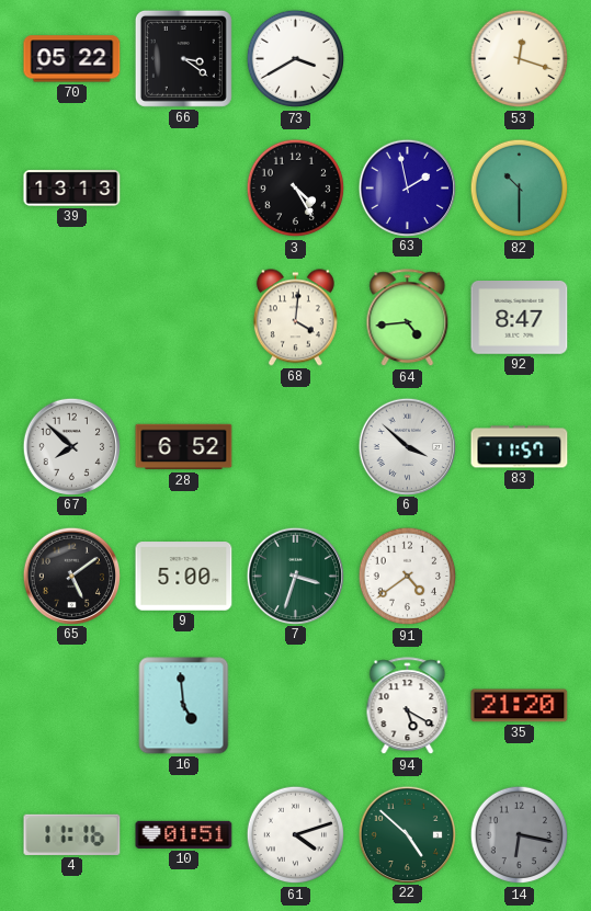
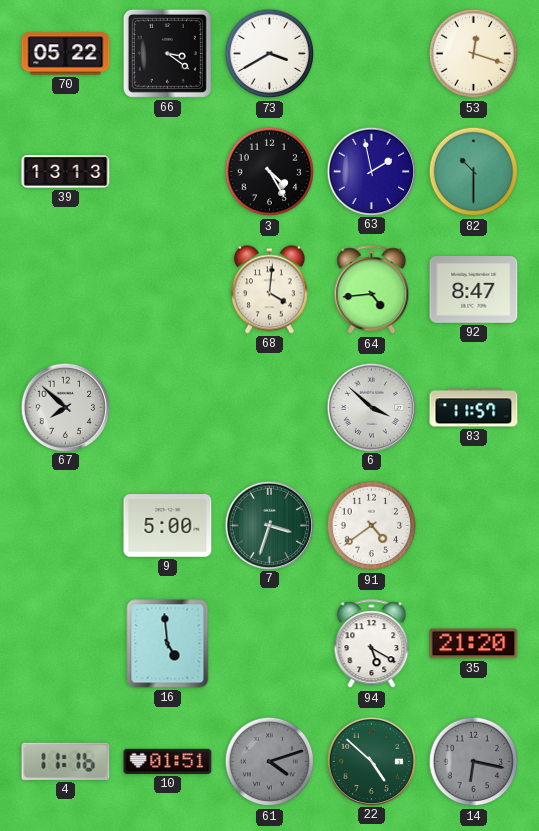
28: 6:52 -> none (184, 447)
65: 5:09 -> none (71, 576)
61 dial: white -> grey (270, 762)
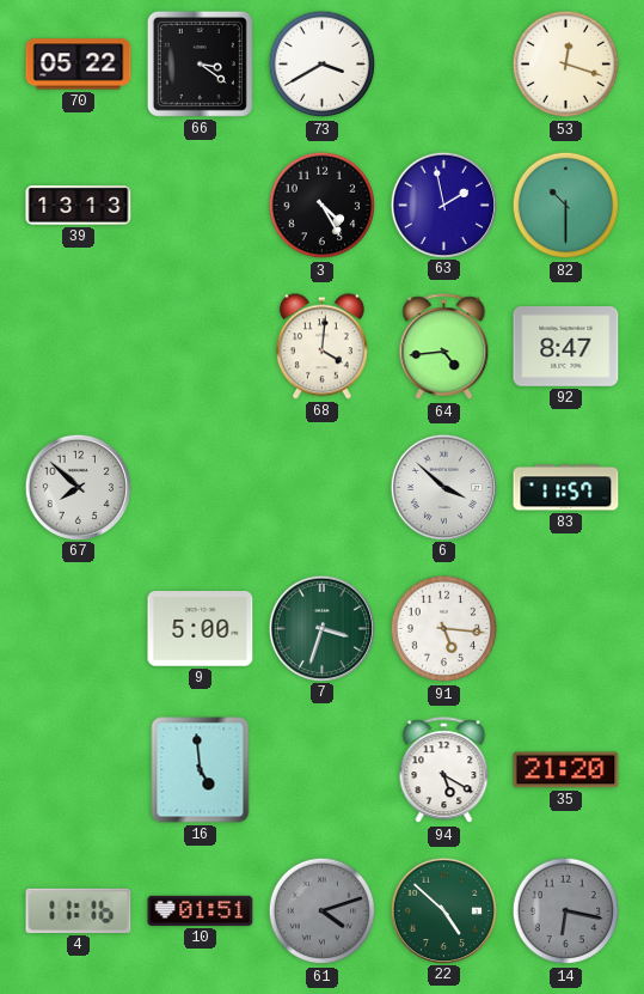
91: 4:39 -> 5:16 (444, 629)
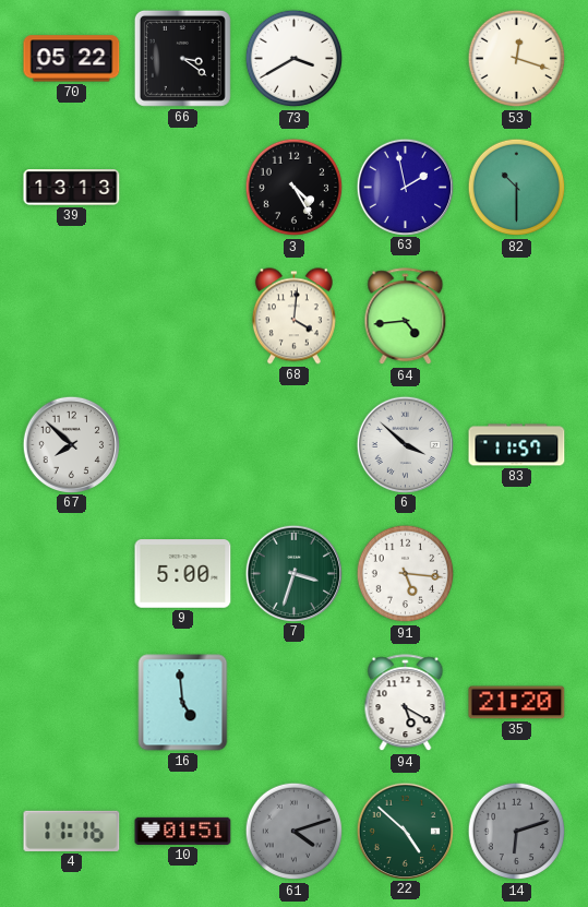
92: 8:47 -> none (566, 347)
14: 6:17 -> 6:12 (517, 832)
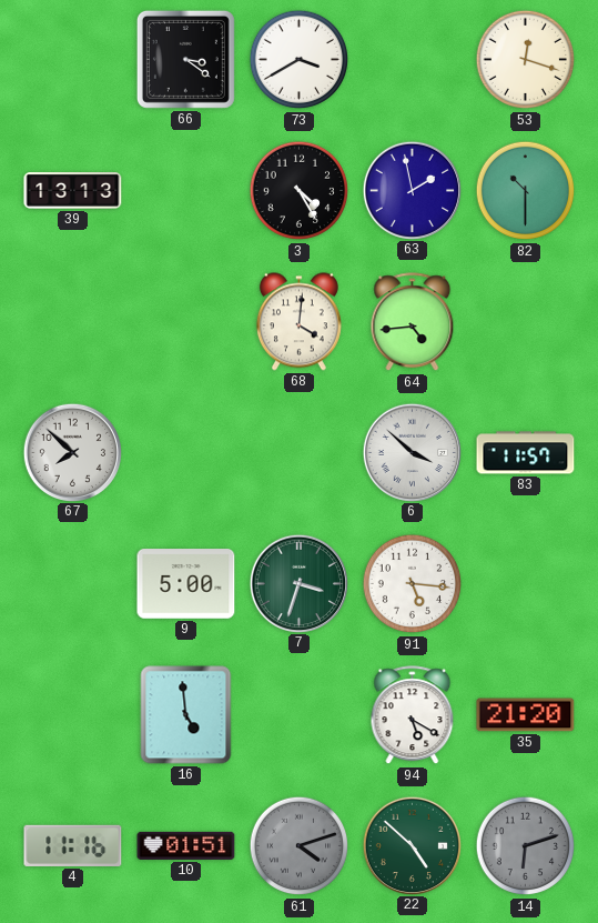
70: 05:22 -> none (72, 59)
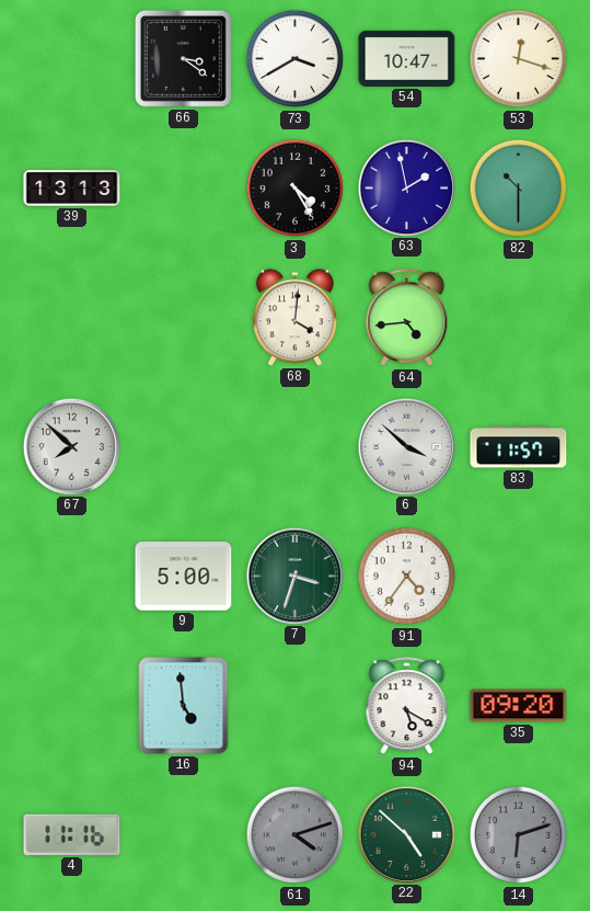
54: none -> 10:47 (407, 58)
91: 5:16 -> 4:36 (407, 577)
35: 21:20 -> 09:20 (519, 706)
10: 01:51 -> none (186, 845)
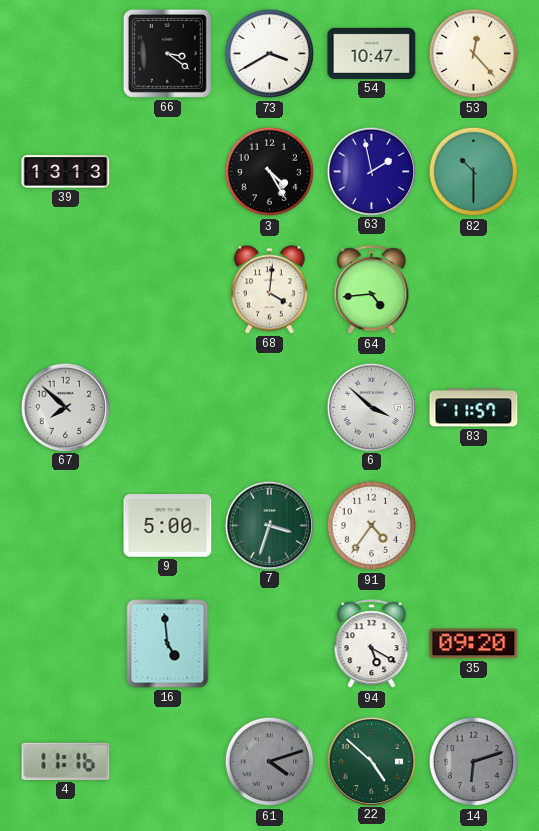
53: 12:18 -> 12:23 (474, 54)
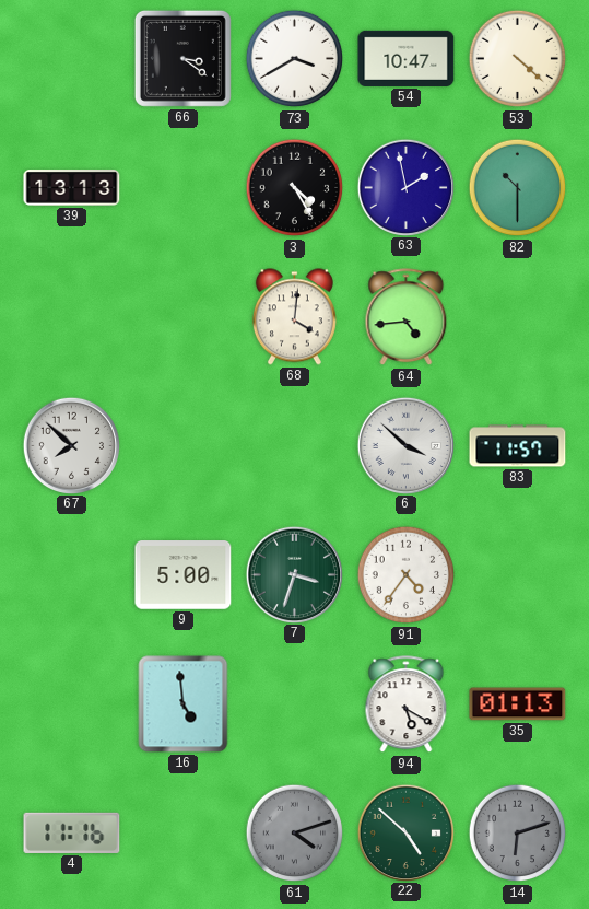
53: 12:23 -> 4:22 (518, 59)
35: 09:20 -> 01:13 (518, 704)
